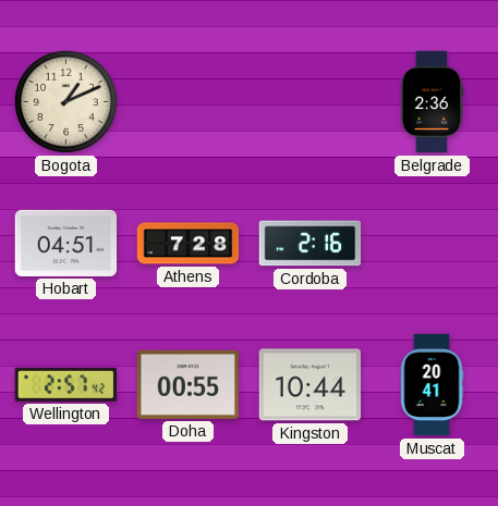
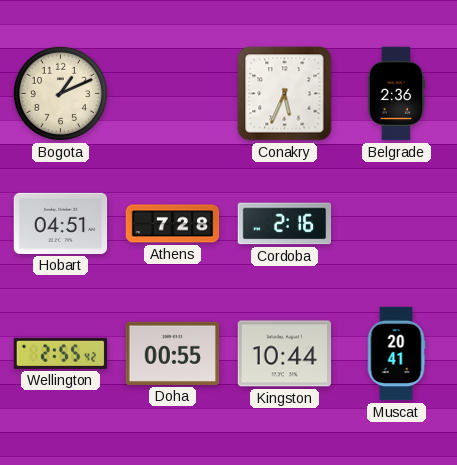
Conakry: none -> 5:34 (285, 94)
Wellington: 2:57 -> 2:55 (61, 353)
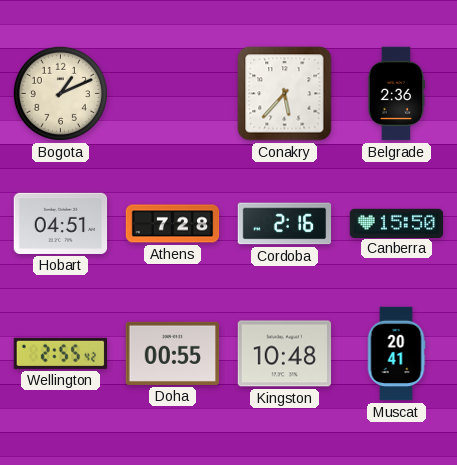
Conakry: 5:34 -> 5:37 (285, 94)
Canberra: none -> 15:50 (397, 223)
Kingston: 10:44 -> 10:48 (285, 354)
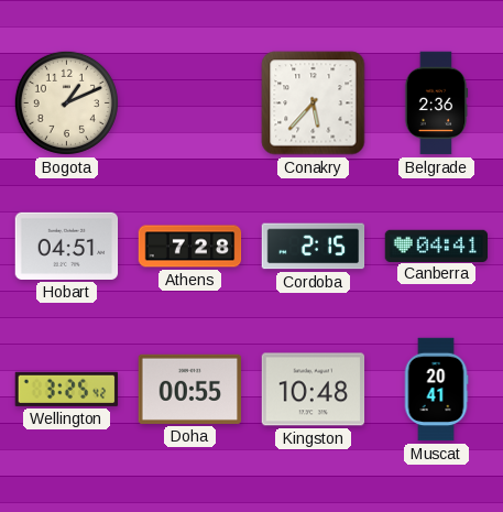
Cordoba: 2:16 -> 2:15 (314, 247)
Canberra: 15:50 -> 04:41 (437, 246)
Wellington: 2:55 -> 3:25 (67, 389)
